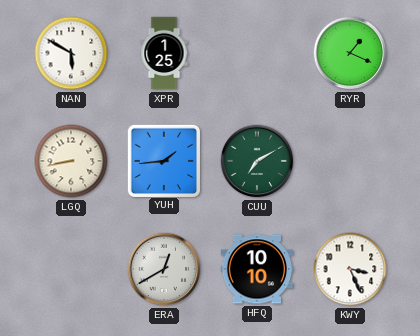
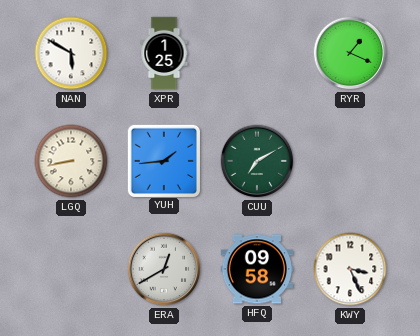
HFQ: 10:10 -> 09:58 (256, 269)
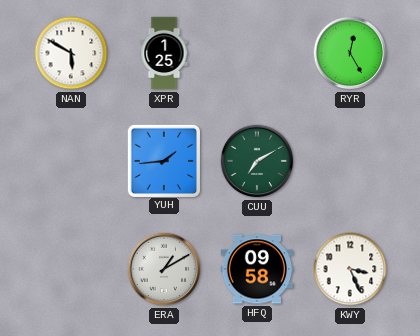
RYR: 1:19 -> 12:25 (350, 53)
LGQ: 8:43 -> none (71, 161)
ERA: 12:40 -> 1:10 (164, 269)
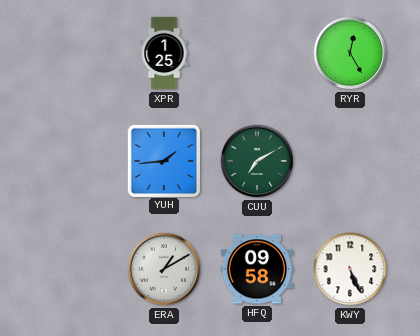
NAN: 5:50 -> none (71, 53)
KWY: 3:26 -> 5:26 (350, 269)
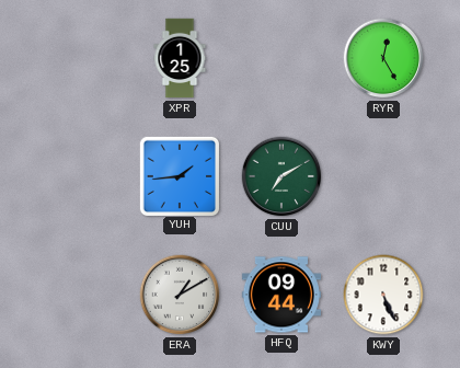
HFQ: 09:58 -> 09:44 (280, 295)
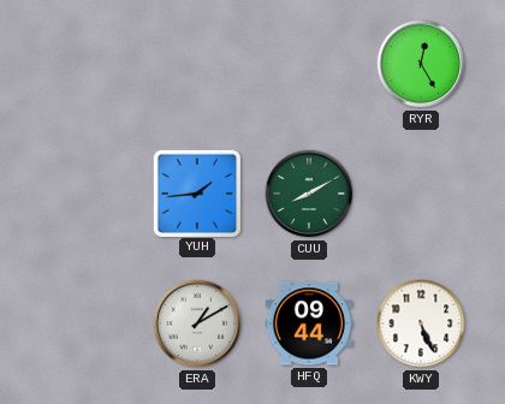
XPR: 1:25 -> none (180, 58)
CUU: 7:10 -> 8:10 (309, 194)
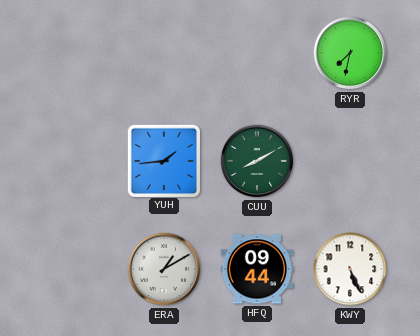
RYR: 12:25 -> 7:32 (350, 53)
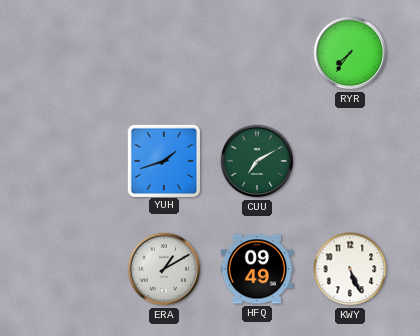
RYR: 7:32 -> 7:36 (350, 53)
YUH: 1:44 -> 1:42 (163, 160)
CUU: 8:10 -> 7:10 (257, 161)
HFQ: 09:44 -> 09:49 (256, 269)
